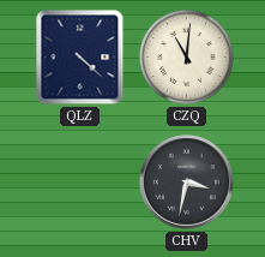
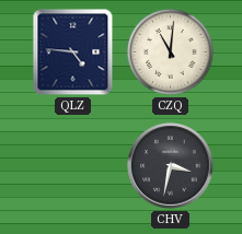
QLZ: 4:22 -> 4:46 (73, 52)
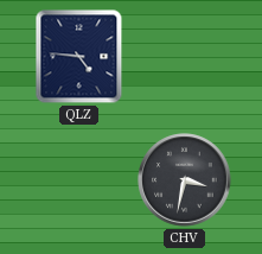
CZQ: 11:01 -> none (170, 51)
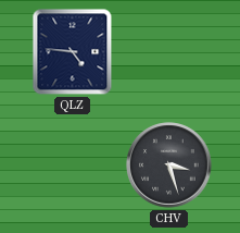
CHV: 3:32 -> 3:27 (169, 165)
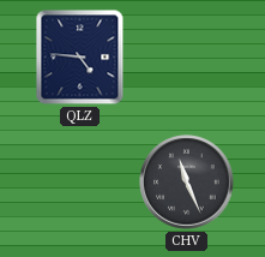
CHV: 3:27 -> 11:26 (187, 183)
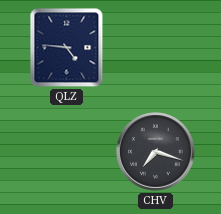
CHV: 11:26 -> 7:18 (156, 152)
